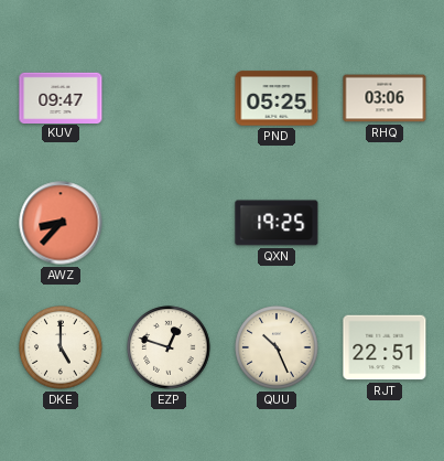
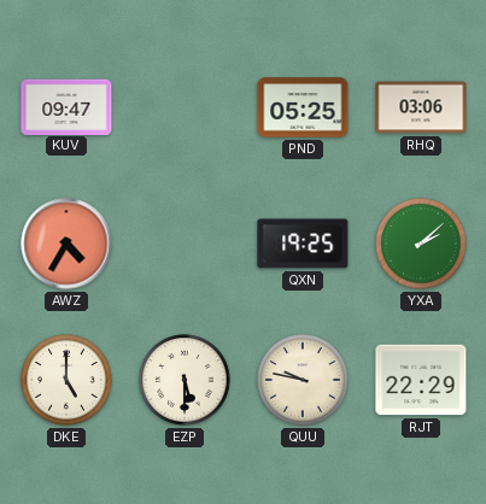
AWZ: 8:37 -> 4:35 (66, 244)
YXA: none -> 2:08 (421, 244)
EZP: 12:48 -> 5:30 (185, 380)
QUU: 10:26 -> 9:47 (303, 380)
RJT: 22:51 -> 22:29 (421, 380)
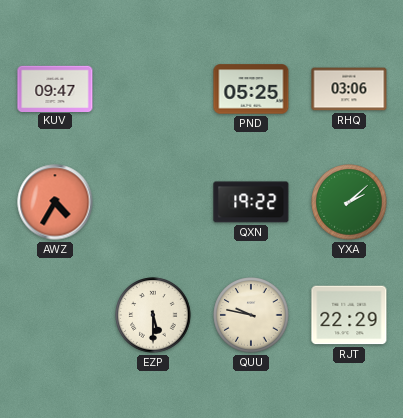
QXN: 19:25 -> 19:22 (251, 202)
DKE: 5:00 -> none (66, 380)
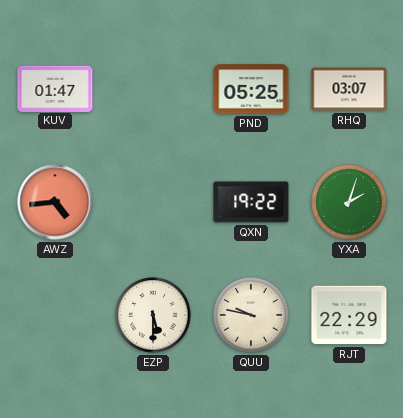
KUV: 09:47 -> 01:47 (55, 88)
RHQ: 03:06 -> 03:07 (349, 89)
AWZ: 4:35 -> 4:44 (55, 202)
YXA: 2:08 -> 2:03 (349, 202)
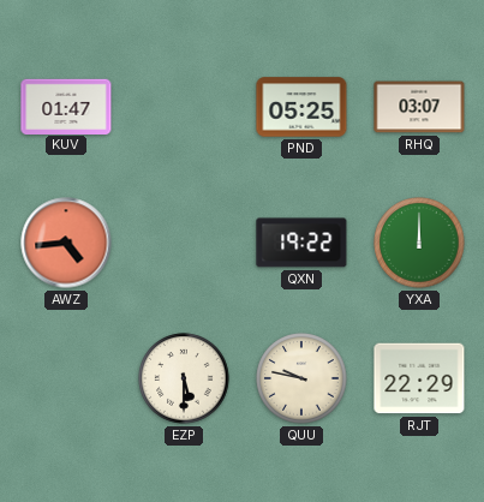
YXA: 2:03 -> 12:00 (419, 243)
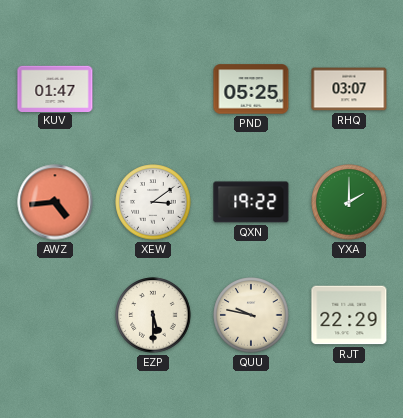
XEW: none -> 3:09 (153, 202)
YXA: 12:00 -> 2:00 (349, 202)
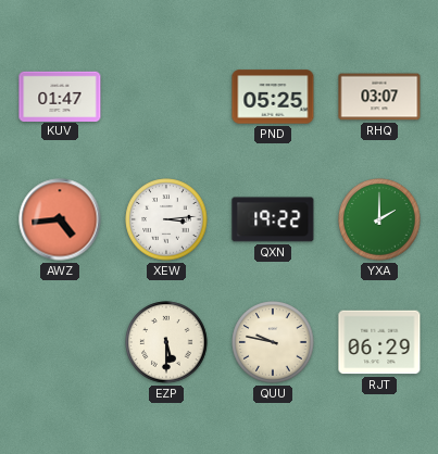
XEW: 3:09 -> 3:14 (166, 219)
RJT: 22:29 -> 06:29 (379, 342)
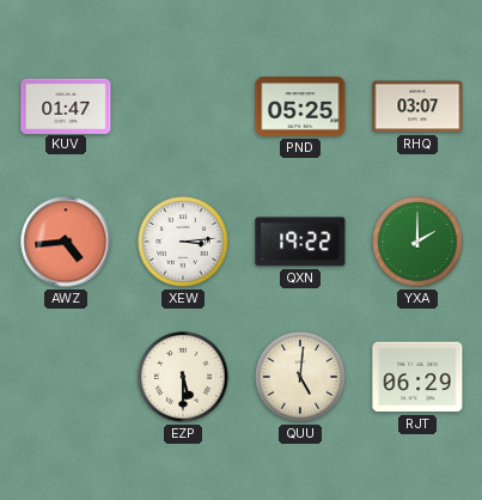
QUU: 9:47 -> 5:01 (300, 377)
